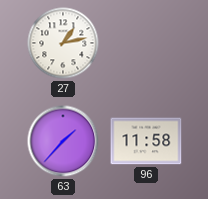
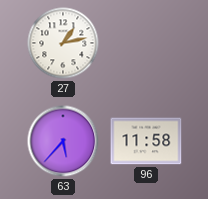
63: 1:37 -> 5:37 (63, 141)
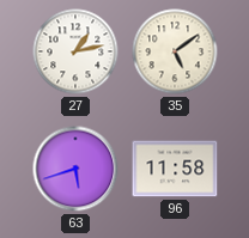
35: none -> 5:09 (175, 51)
63: 5:37 -> 5:42 (75, 169)
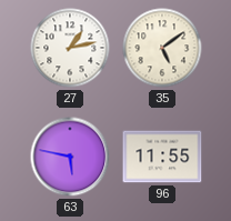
63: 5:42 -> 5:47 (70, 157)
96: 11:58 -> 11:55 (162, 157)
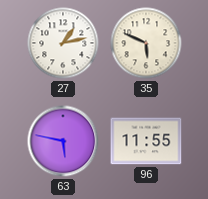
35: 5:09 -> 5:49 (146, 43)
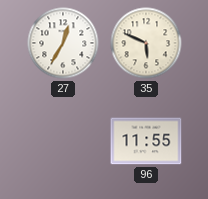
27: 1:13 -> 12:35 (63, 43)
63: 5:47 -> none (63, 141)
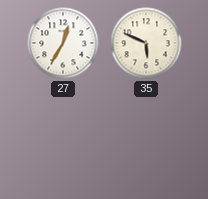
96: 11:55 -> none (146, 141)
